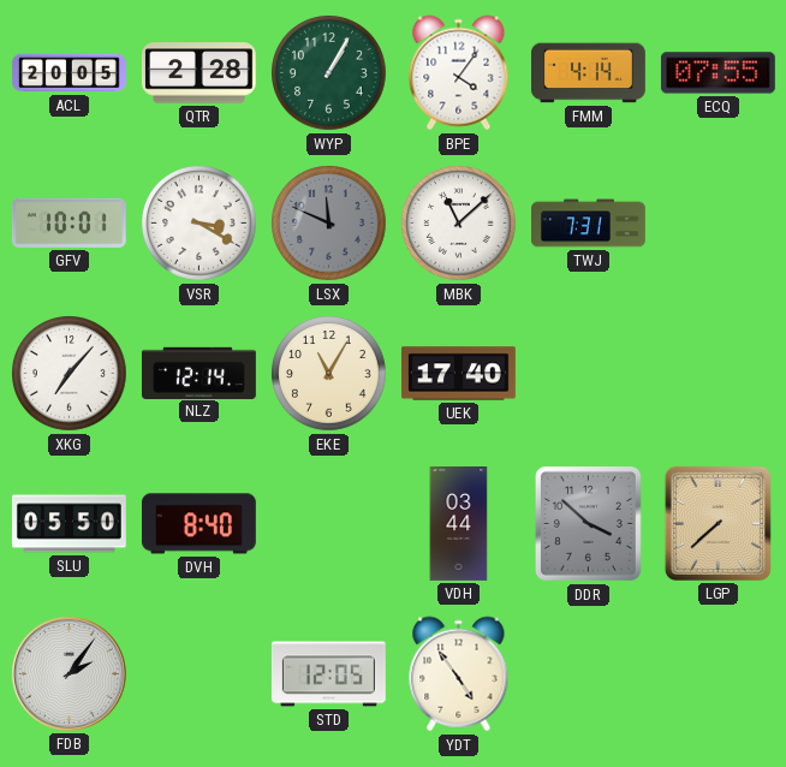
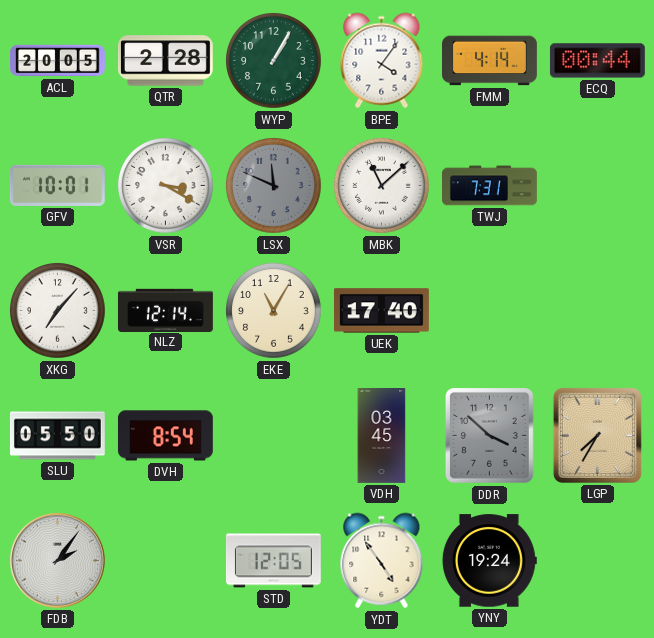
ECQ: 07:55 -> 00:44 (597, 61)
DVH: 8:40 -> 8:54 (165, 436)
VDH: 03:44 -> 03:45 (382, 436)
LGP: 7:38 -> 7:35 (597, 435)
YNY: none -> 19:24 (489, 561)
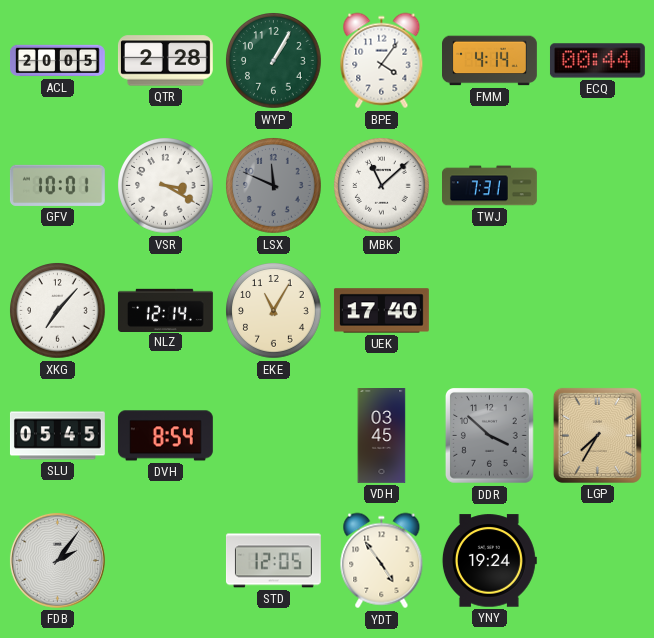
SLU: 05:50 -> 05:45 (57, 436)
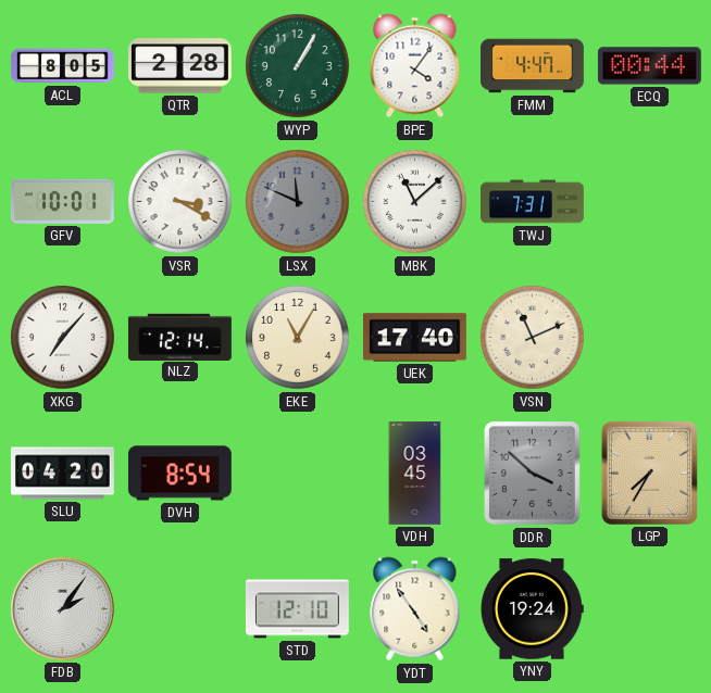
ACL: 20:05 -> 8:05 (63, 66)
FMM: 4:14 -> 4:47 (533, 66)
VSN: none -> 11:11 (533, 338)
SLU: 05:45 -> 04:20 (62, 474)
STD: 12:05 -> 12:10 (297, 609)
